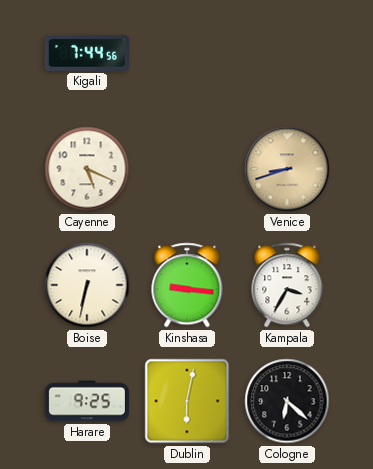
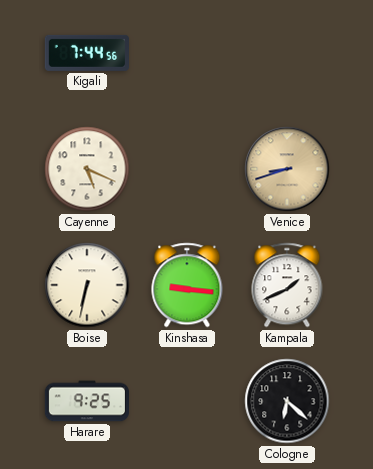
Kampala: 3:35 -> 1:41 (287, 285)
Dublin: 6:02 -> none (187, 401)
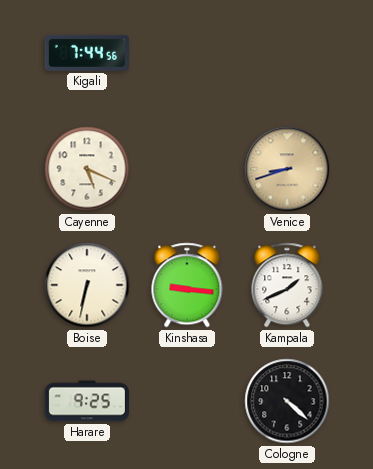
Cologne: 6:22 -> 4:22 (287, 401)
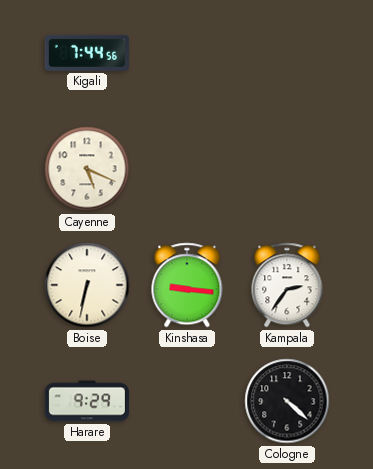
Venice: 8:42 -> none (287, 169)
Kampala: 1:41 -> 2:36 (287, 285)
Harare: 9:25 -> 9:29 (86, 401)
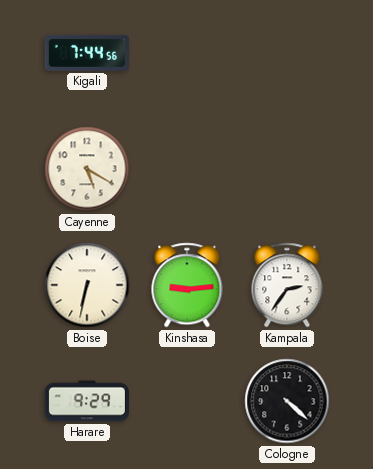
Cayenne: 5:19 -> 5:20 (87, 169)
Kinshasa: 9:16 -> 9:14 (187, 285)
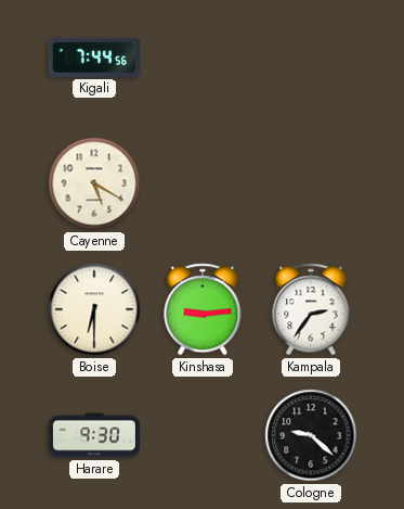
Boise: 6:32 -> 6:30 (94, 309)
Harare: 9:29 -> 9:30 (93, 435)
Cologne: 4:22 -> 9:22 (311, 435)
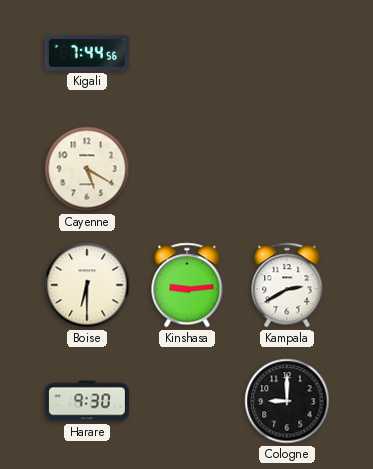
Kampala: 2:36 -> 2:40 (287, 285)
Cologne: 9:22 -> 9:00 (287, 401)
